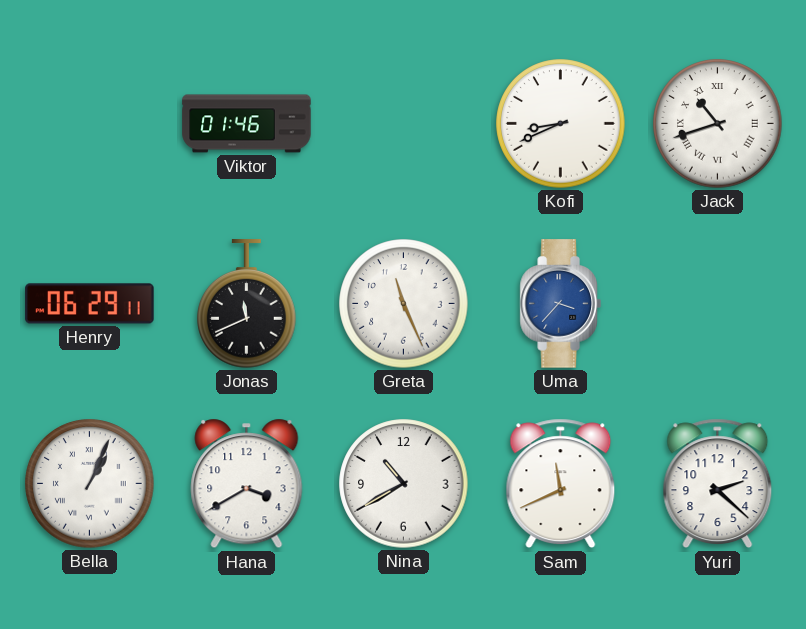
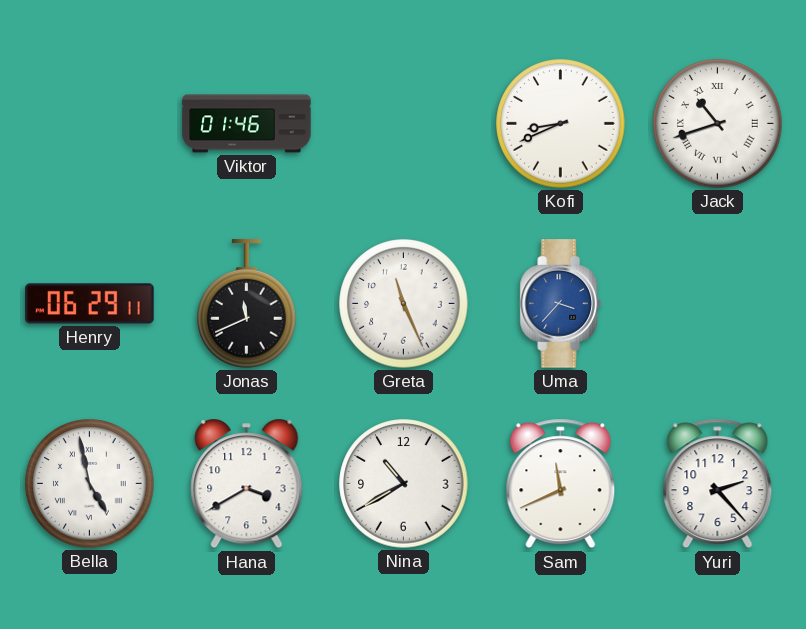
Bella: 1:04 -> 4:58 (90, 484)
Yuri: 2:22 -> 2:23 (718, 484)
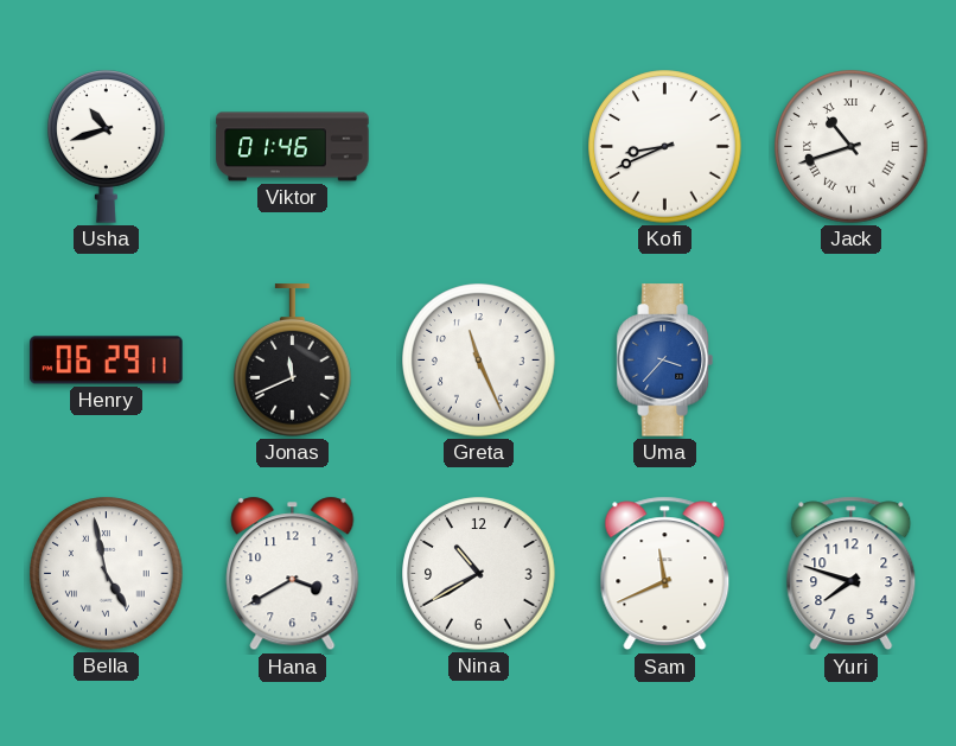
Usha: none -> 10:42 (107, 147)
Yuri: 2:23 -> 7:48 (852, 574)
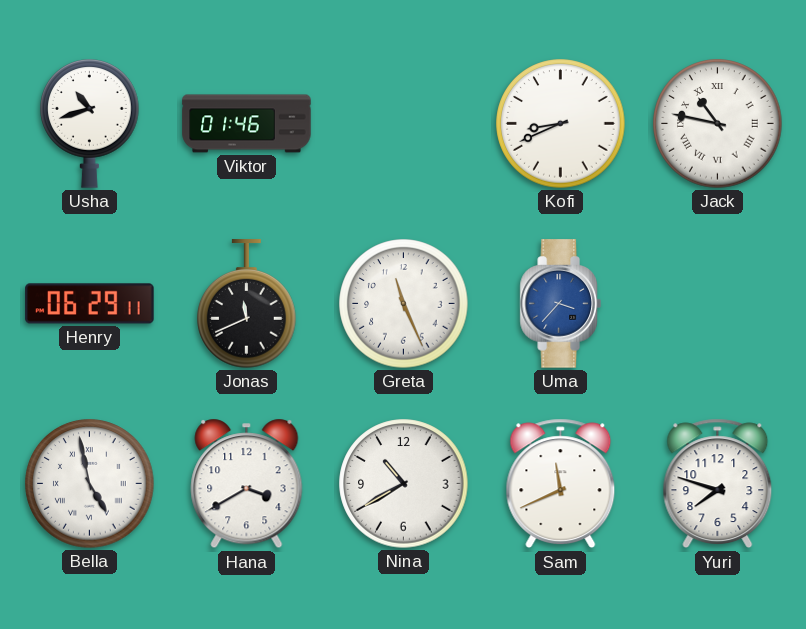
Jack: 10:42 -> 10:47 (718, 124)
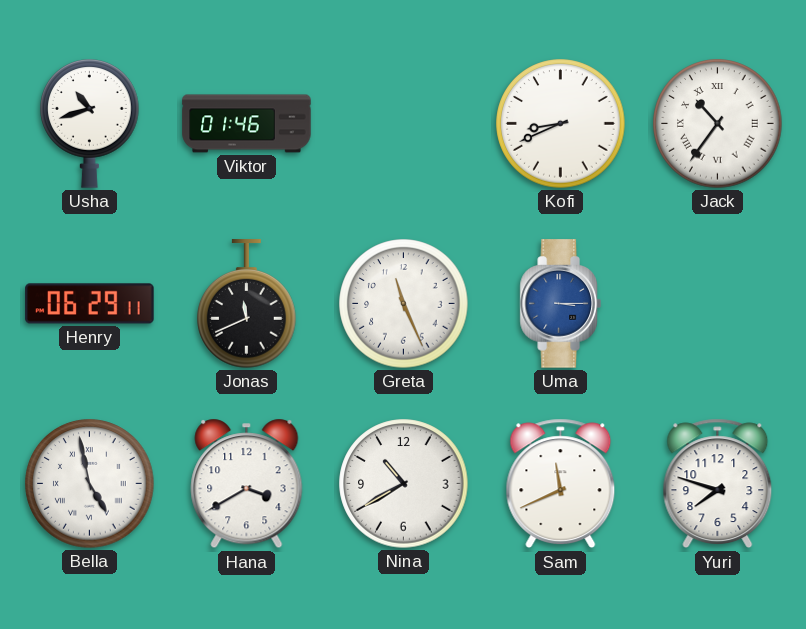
Jack: 10:47 -> 10:36 (718, 124)
Uma: 3:37 -> 3:15 (560, 304)
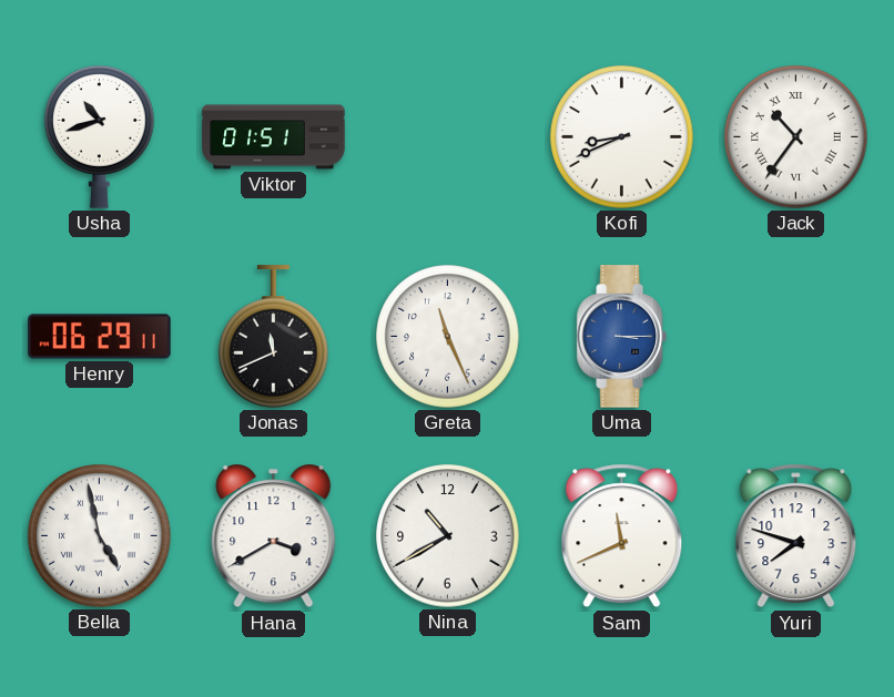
Viktor: 01:46 -> 01:51 (274, 137)
